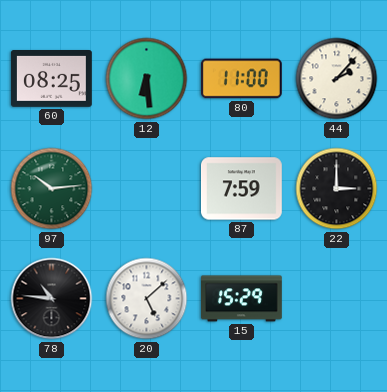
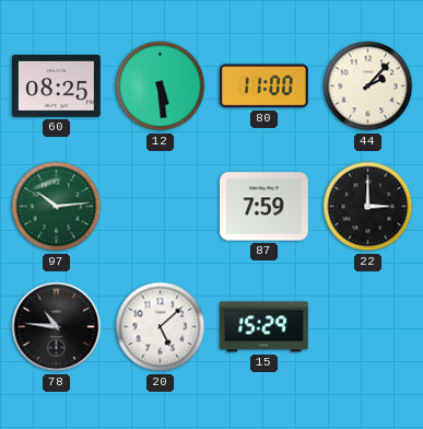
12: 6:29 -> 5:29 (161, 86)
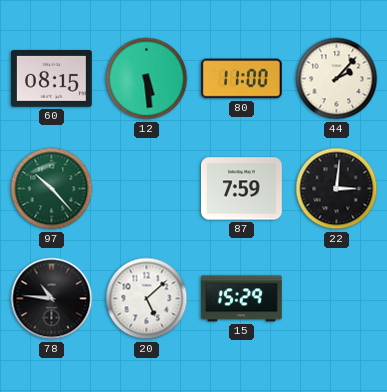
60: 08:25 -> 08:15 (52, 79)
97: 10:14 -> 10:23 (52, 189)
22: 3:00 -> 3:01 (337, 189)
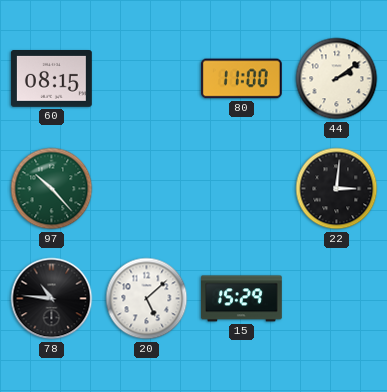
12: 5:29 -> none (147, 79)
44: 2:07 -> 2:09 (337, 79)
87: 7:59 -> none (242, 189)
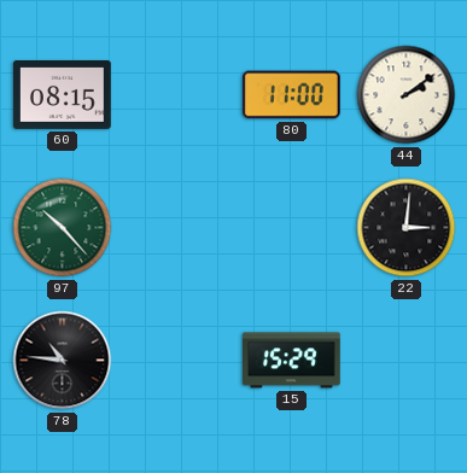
20: 5:08 -> none (147, 299)
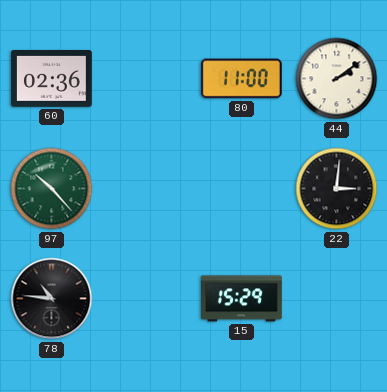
60: 08:15 -> 02:36 (52, 79)
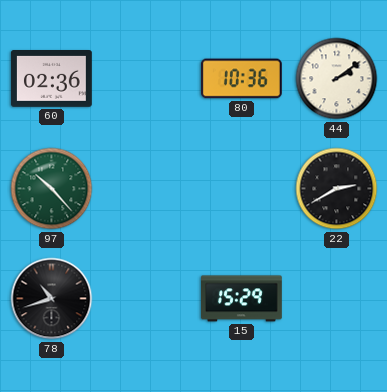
80: 11:00 -> 10:36 (241, 79)
22: 3:01 -> 2:40 (337, 189)
78: 10:46 -> 10:42 (52, 299)
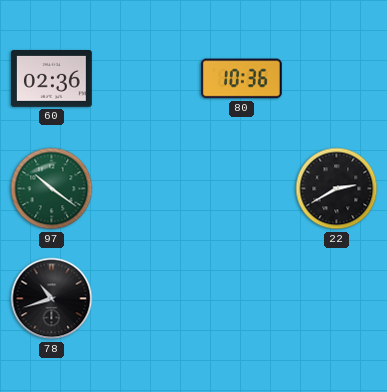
44: 2:09 -> none (337, 79)
97: 10:23 -> 10:21 (52, 189)
15: 15:29 -> none (242, 299)
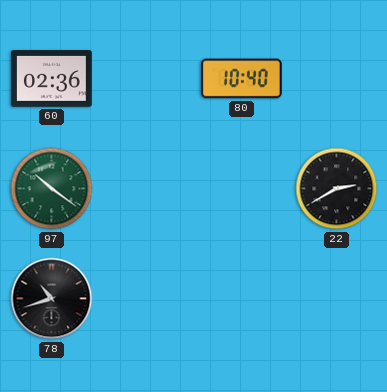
80: 10:36 -> 10:40 (241, 79)
